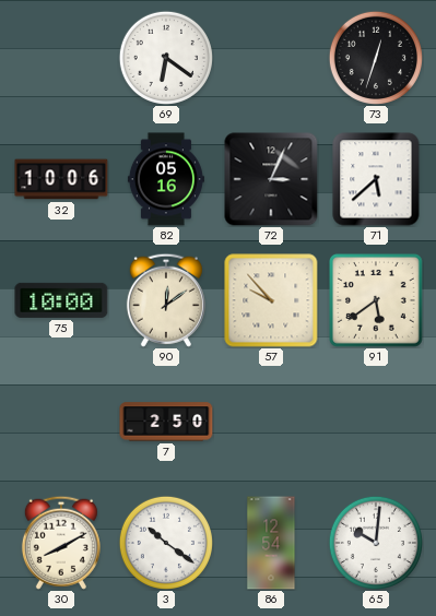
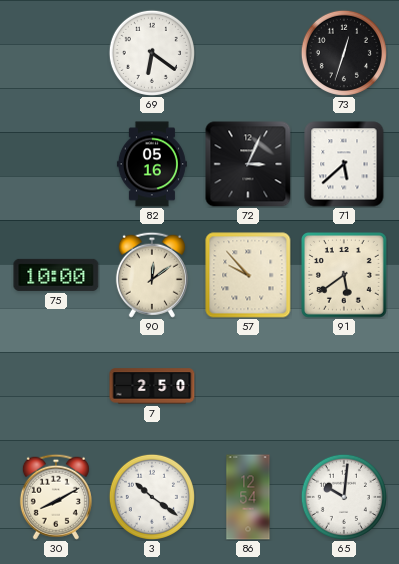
32: 10:06 -> none (61, 179)
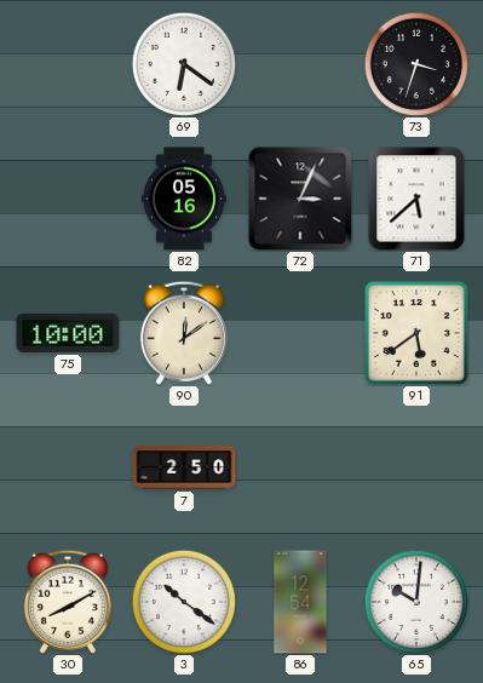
73: 12:33 -> 3:33 (416, 64)
57: 9:53 -> none (248, 275)
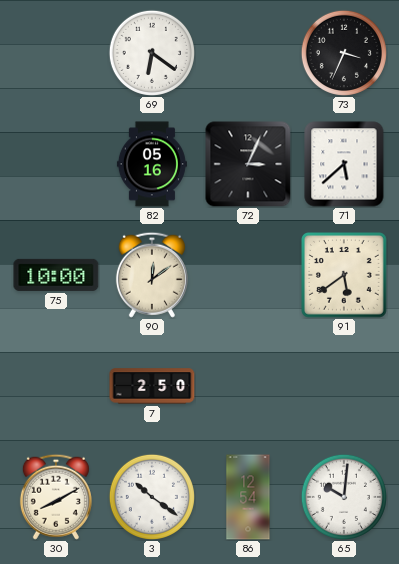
73: 3:33 -> 3:34 (344, 53)
